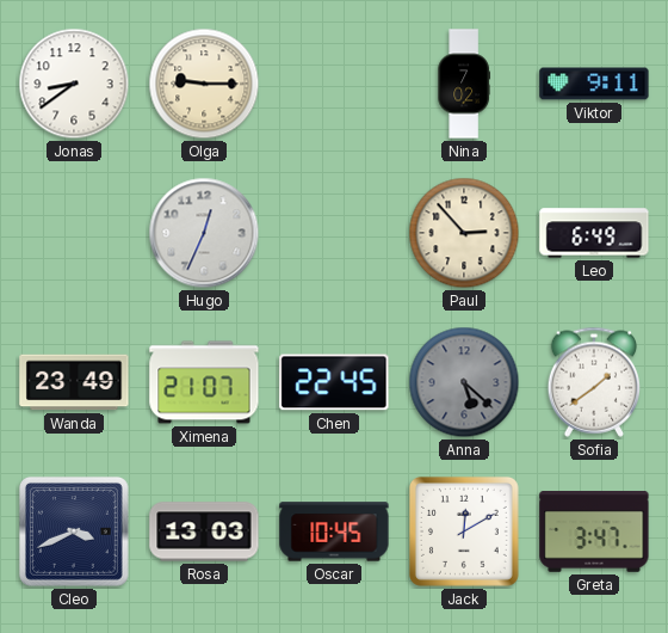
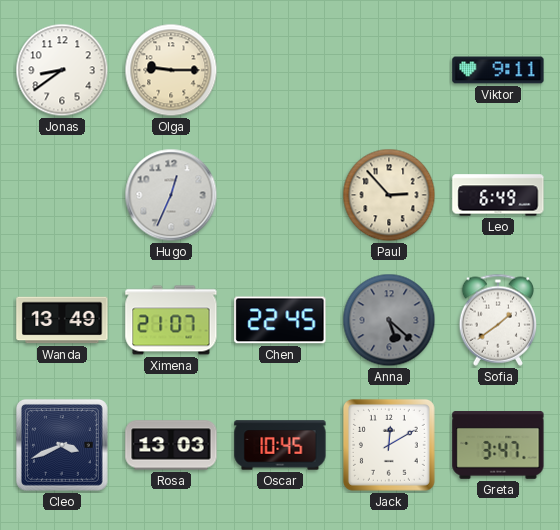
Nina: 7:02 -> none (464, 84)
Wanda: 23:49 -> 13:49 (62, 320)
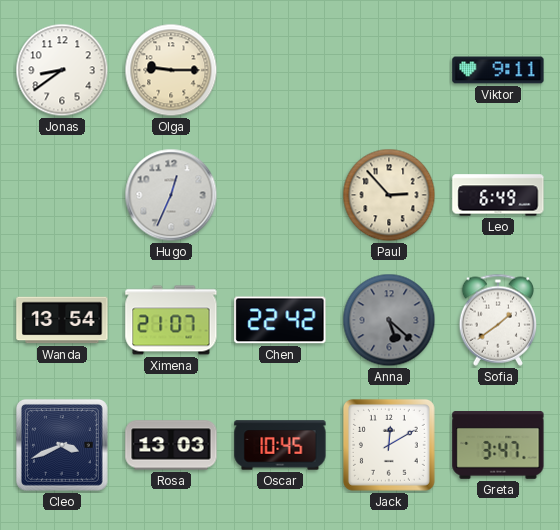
Wanda: 13:49 -> 13:54 (62, 320)
Chen: 22:45 -> 22:42 (280, 320)
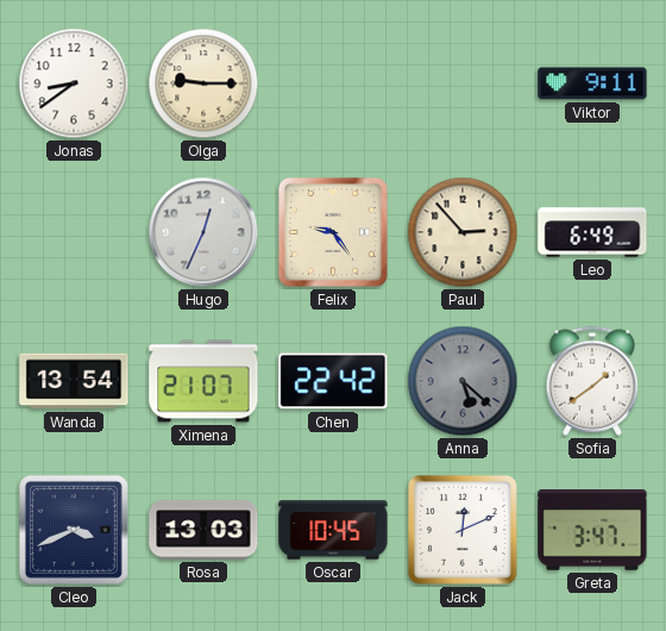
Felix: none -> 9:24 (333, 232)
Jack: 12:10 -> 12:11 (463, 530)
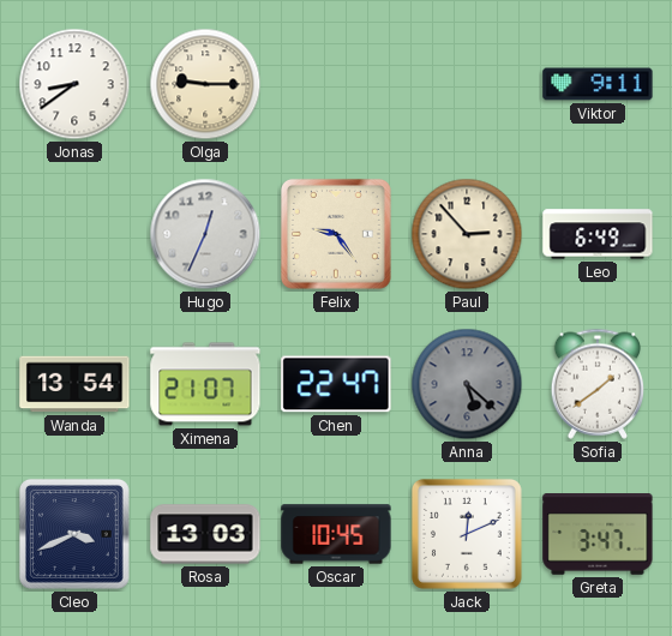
Chen: 22:42 -> 22:47 (336, 384)
